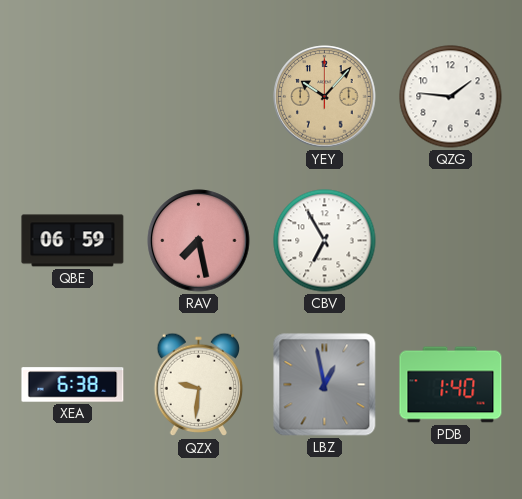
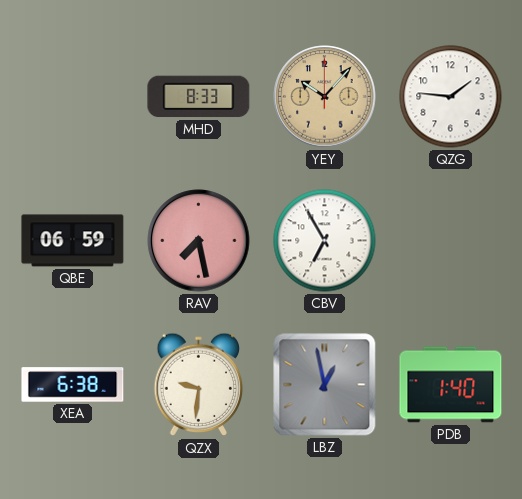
MHD: none -> 8:33 (199, 97)
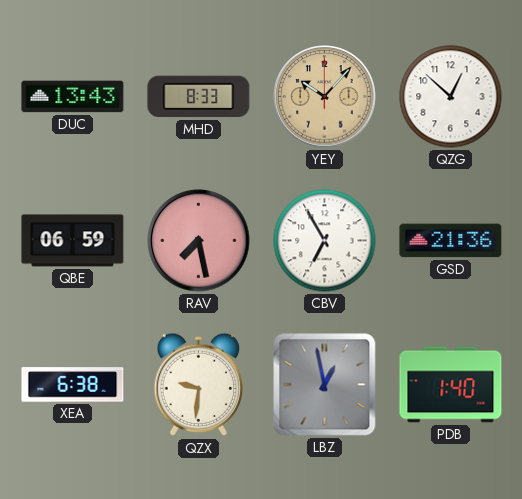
DUC: none -> 13:43 (73, 97)
QZG: 1:46 -> 12:52 (451, 97)
GSD: none -> 21:36 (451, 241)
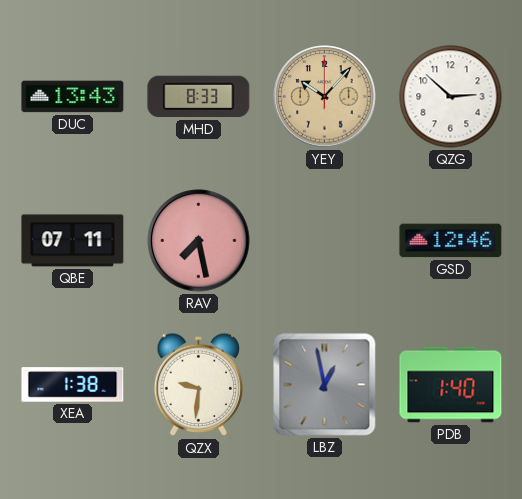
QZG: 12:52 -> 2:52 (451, 97)
QBE: 06:59 -> 07:11 (73, 241)
CBV: 6:55 -> none (325, 241)
GSD: 21:36 -> 12:46 (451, 241)
XEA: 6:38 -> 1:38 (73, 385)
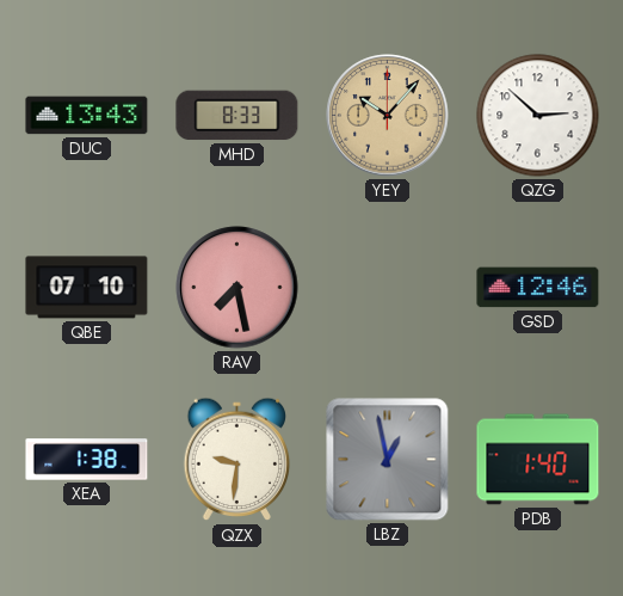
QBE: 07:11 -> 07:10 (87, 288)
